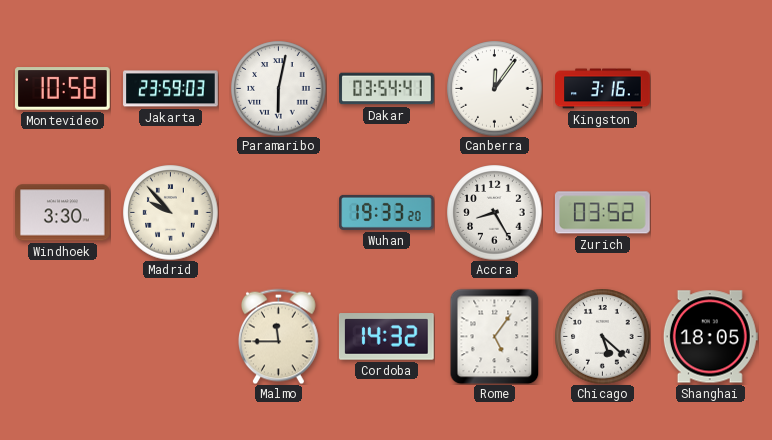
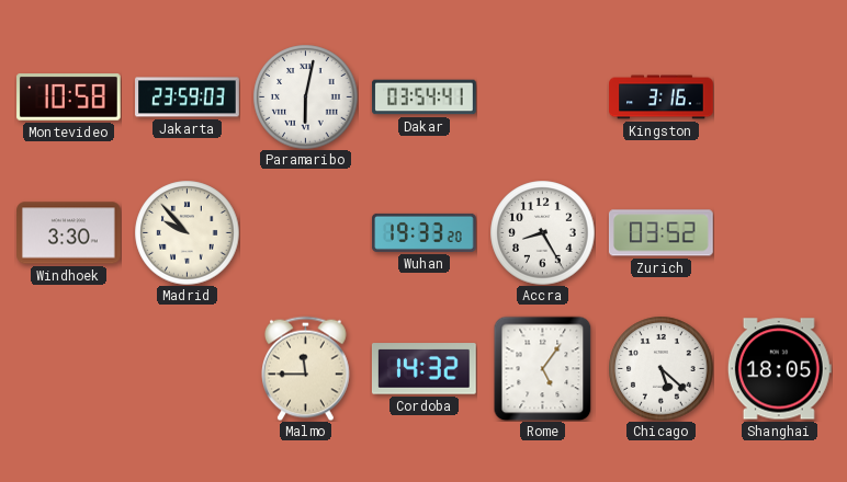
Canberra: 12:06 -> none (494, 88)
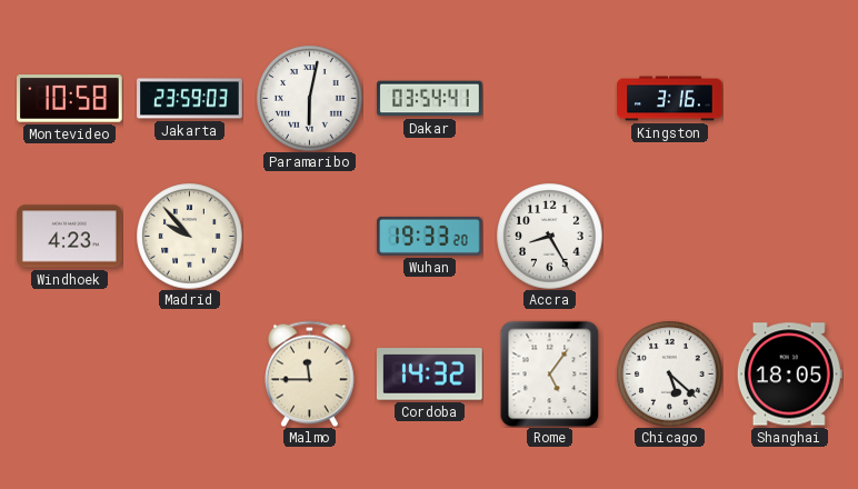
Windhoek: 3:30 -> 4:23 (70, 237)
Zurich: 03:52 -> none (660, 233)
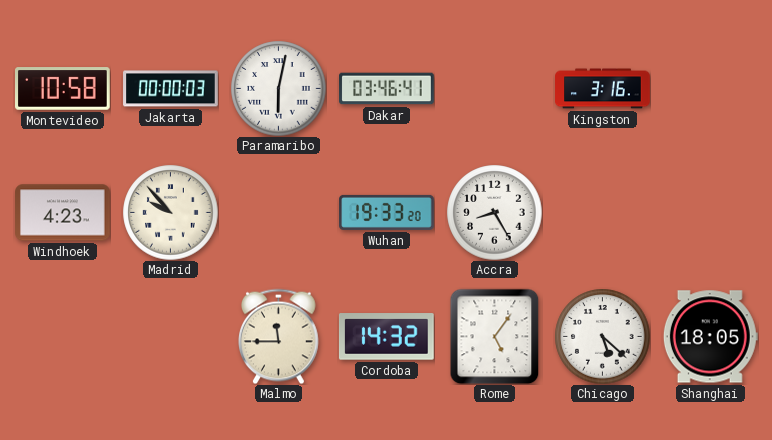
Jakarta: 23:59 -> 00:00 (171, 89)
Dakar: 03:54 -> 03:46 (387, 89)
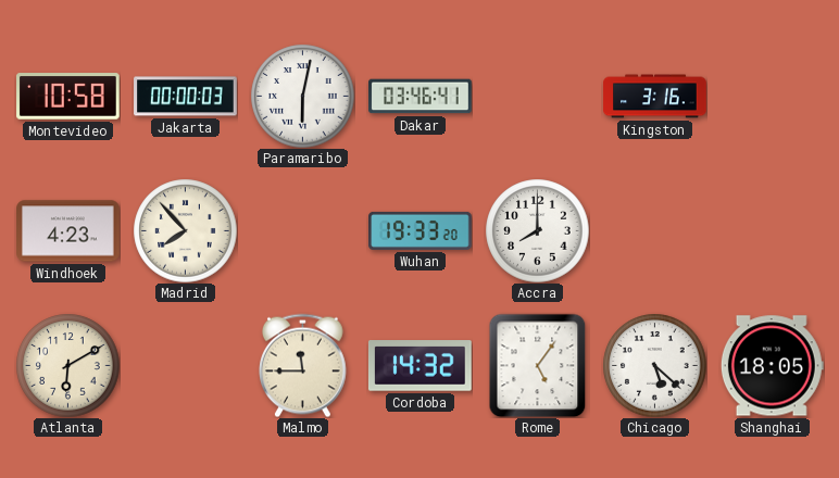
Madrid: 9:53 -> 7:53 (185, 230)
Accra: 8:25 -> 8:00 (537, 230)
Atlanta: none -> 6:10 (67, 365)
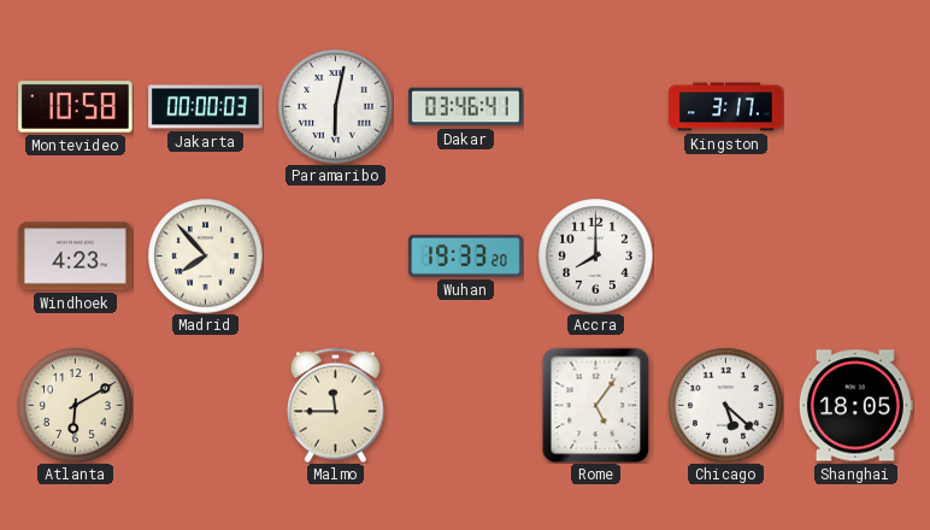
Kingston: 3:16 -> 3:17 (726, 107)
Cordoba: 14:32 -> none (421, 366)
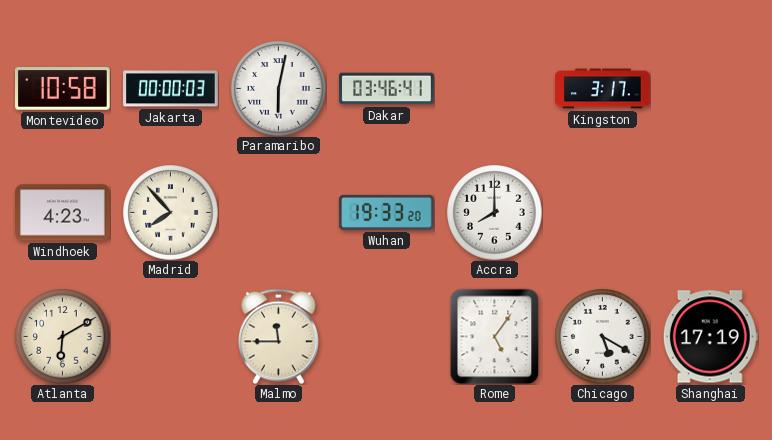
Chicago: 5:22 -> 5:20 (602, 336)
Shanghai: 18:05 -> 17:19 (710, 337)
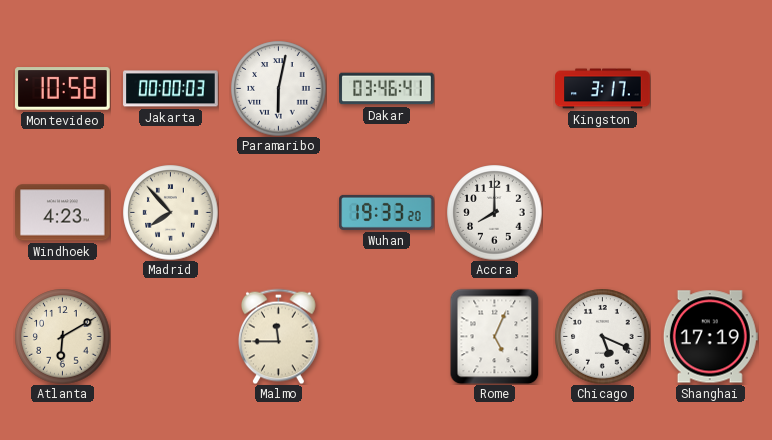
Rome: 5:06 -> 5:04 (495, 336)
Chicago: 5:20 -> 5:19 (602, 336)
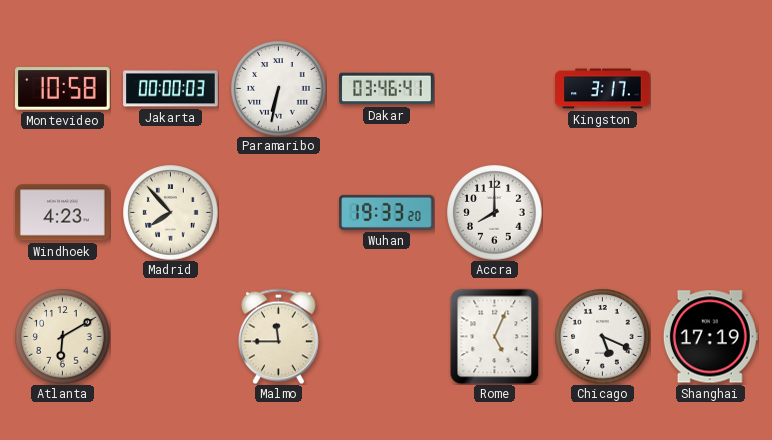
Paramaribo: 6:02 -> 6:32 (278, 88)
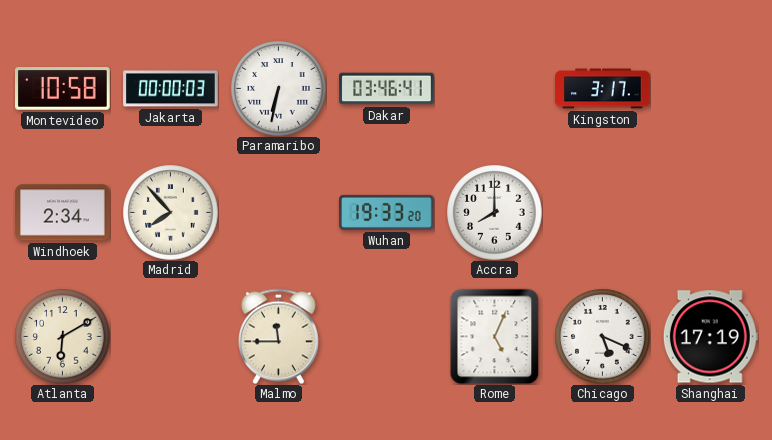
Windhoek: 4:23 -> 2:34 (63, 213)
